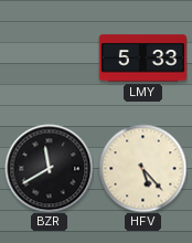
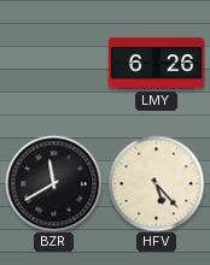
LMY: 5:33 -> 6:26 (156, 64)
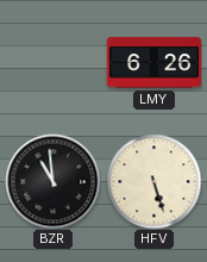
BZR: 11:40 -> 10:59 (52, 181)
HFV: 5:23 -> 5:27 (153, 181)
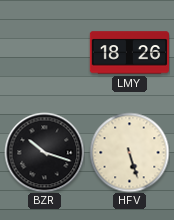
LMY: 6:26 -> 18:26 (129, 53)
BZR: 10:59 -> 10:18 (44, 152)
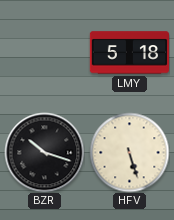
LMY: 18:26 -> 5:18 (129, 53)
